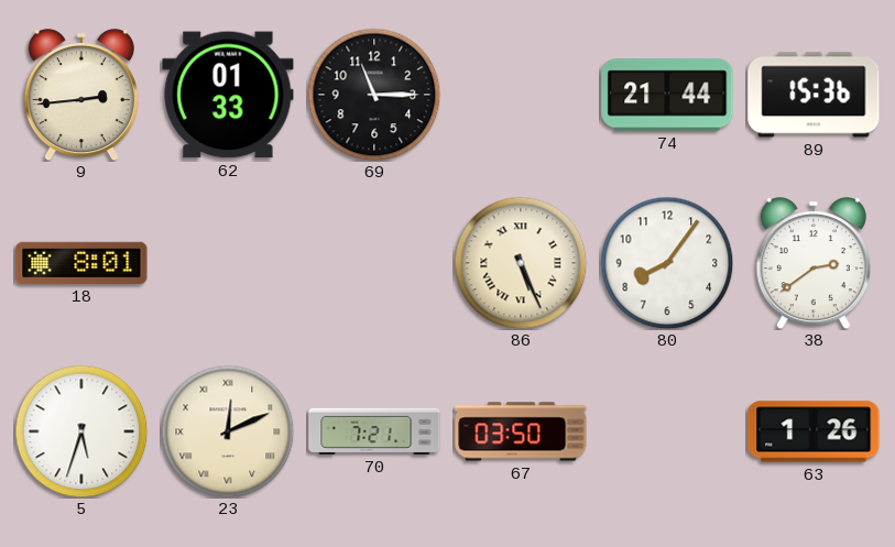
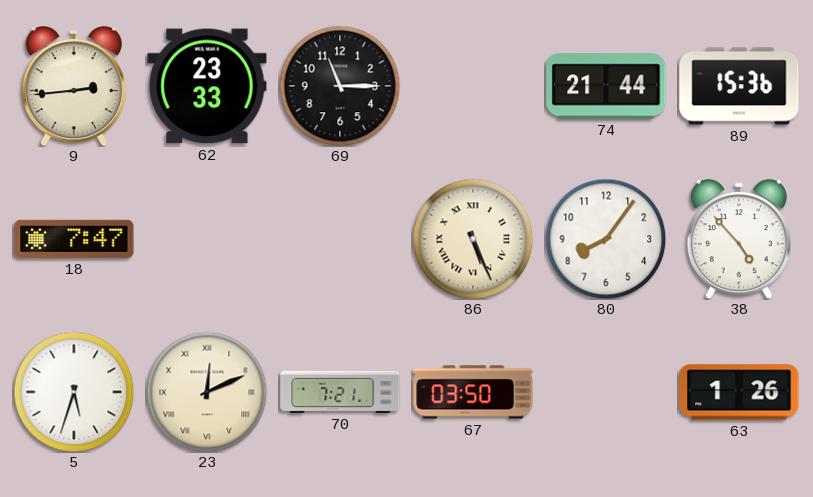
62: 01:33 -> 23:33 (207, 86)
18: 8:01 -> 7:47 (74, 239)
38: 2:39 -> 4:53 (739, 239)
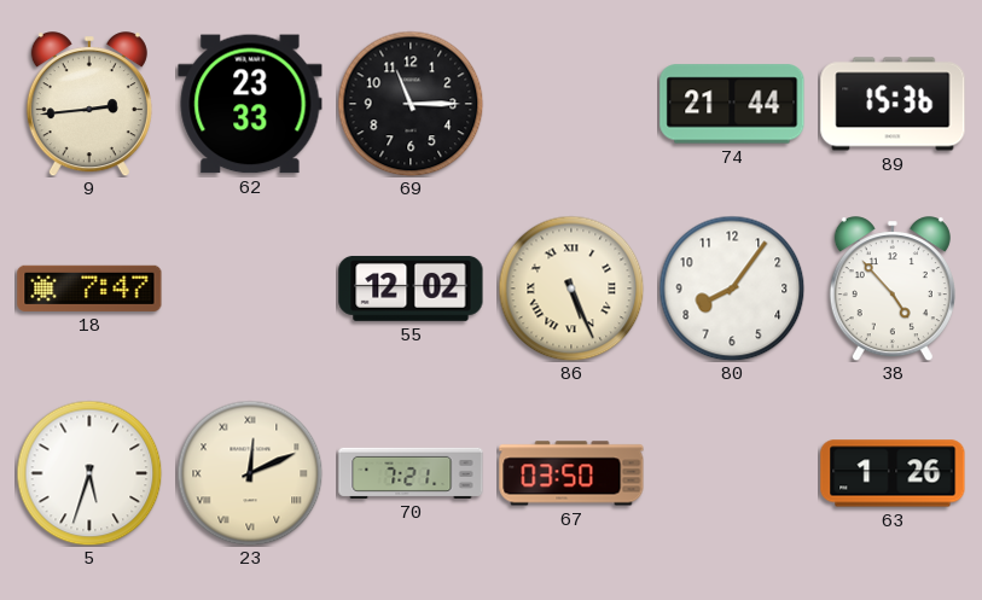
55: none -> 12:02 (411, 289)
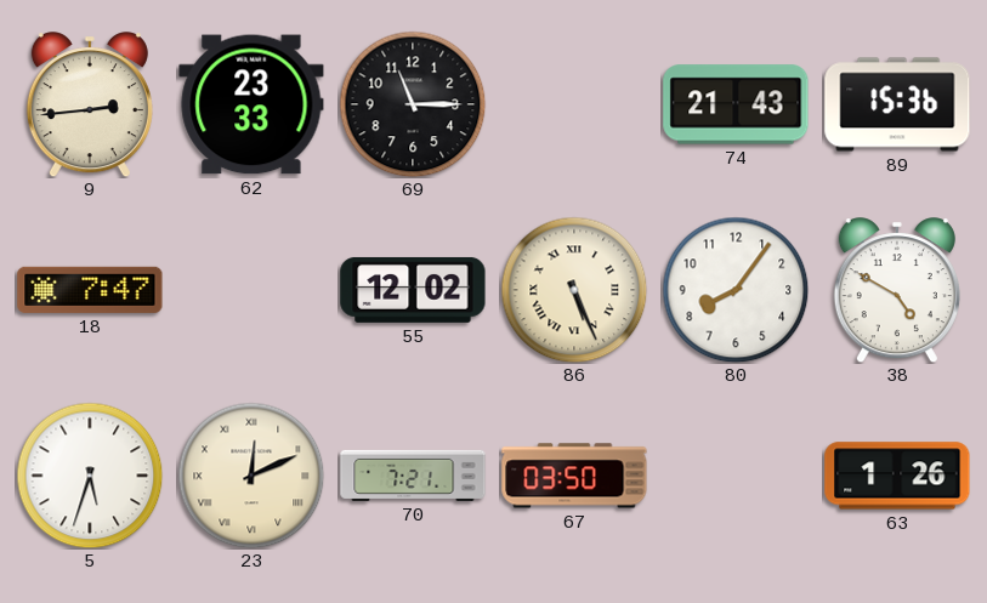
74: 21:44 -> 21:43 (736, 104)
38: 4:53 -> 4:50 (897, 290)
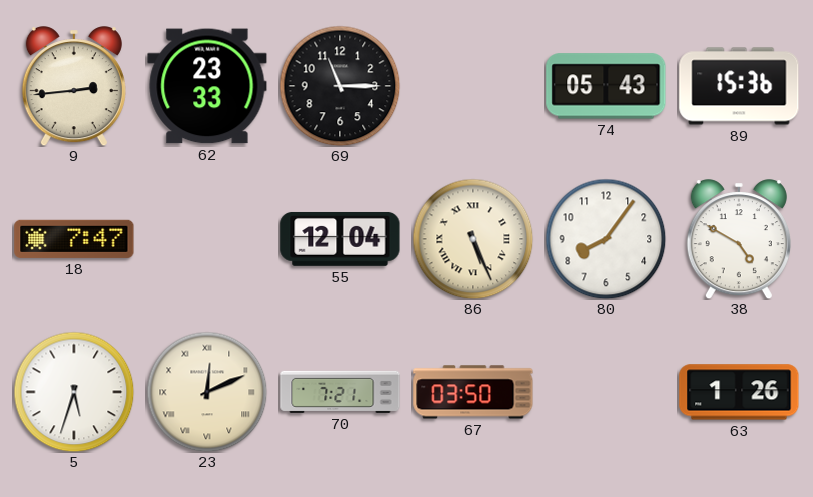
74: 21:43 -> 05:43 (606, 86)
55: 12:02 -> 12:04 (340, 239)
